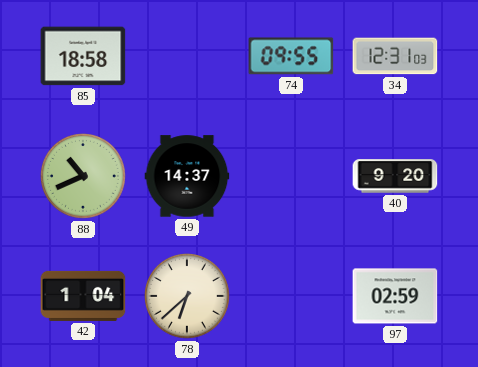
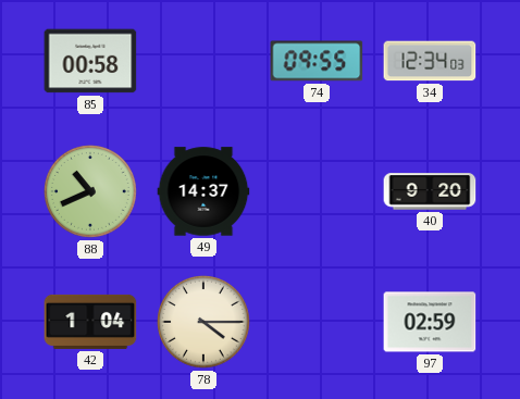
85: 18:58 -> 00:58 (90, 61)
34: 12:31 -> 12:34 (430, 61)
78: 6:38 -> 4:15 (205, 323)
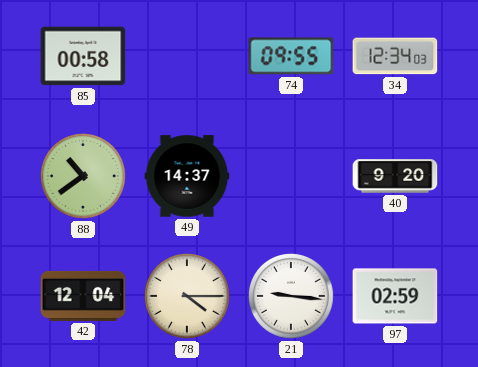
88: 10:41 -> 10:39 (84, 177)
42: 1:04 -> 12:04 (83, 296)
21: none -> 9:16 (292, 297)
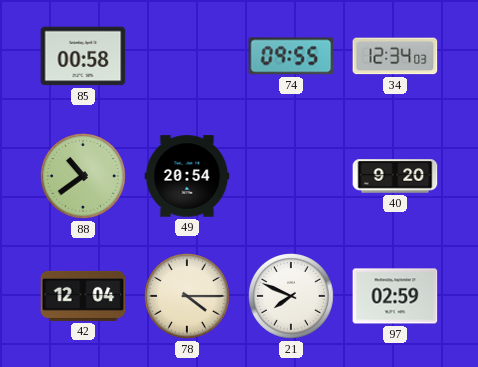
49: 14:37 -> 20:54 (187, 176)
21: 9:16 -> 7:49 (292, 297)
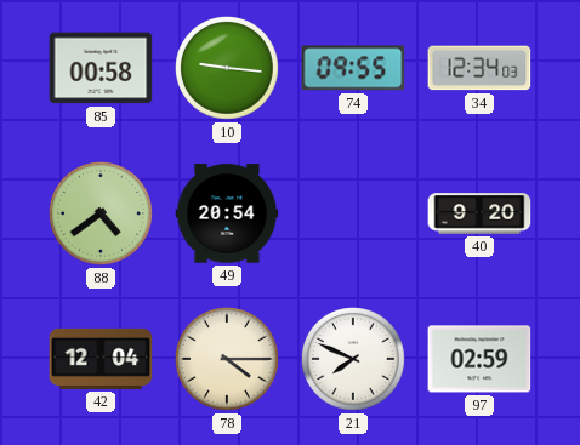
10: none -> 9:16 (228, 69)
88: 10:39 -> 4:39 (102, 215)
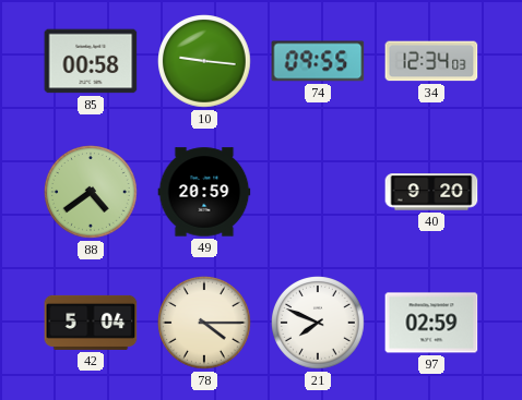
49: 20:54 -> 20:59 (204, 192)
42: 12:04 -> 5:04 (91, 323)
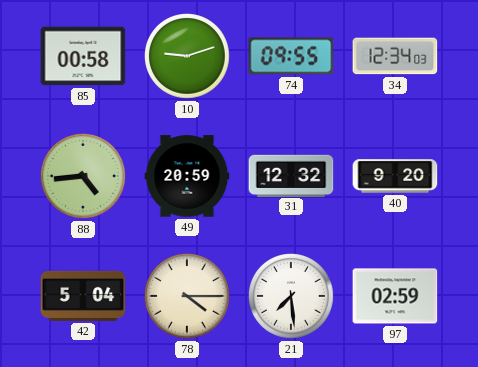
10: 9:16 -> 9:12 (188, 57)
88: 4:39 -> 4:44 (84, 177)
31: none -> 12:32 (291, 175)
21: 7:49 -> 7:29 (292, 297)
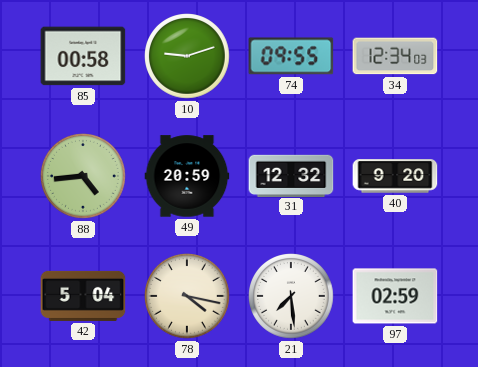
78: 4:15 -> 4:17 (188, 297)
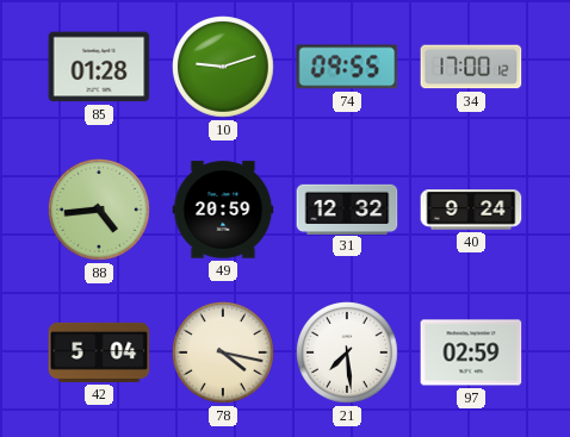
85: 00:58 -> 01:28 (99, 67)
34: 12:34 -> 17:00 (471, 67)
40: 9:20 -> 9:24 (471, 210)
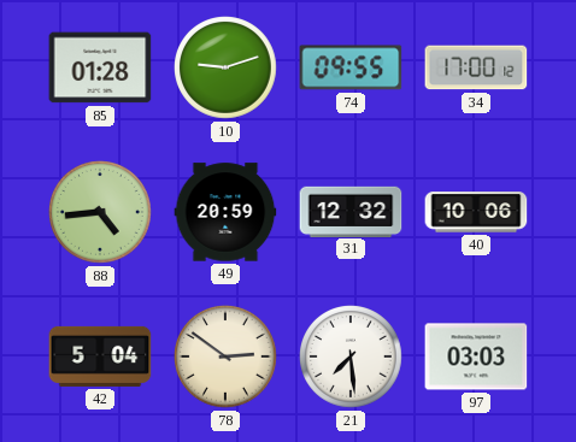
40: 9:24 -> 10:06 (476, 212)
78: 4:17 -> 2:51 (227, 358)
97: 02:59 -> 03:03 (476, 356)
